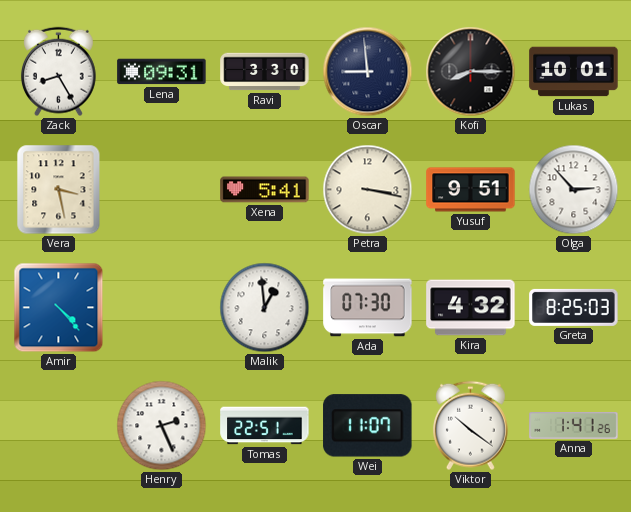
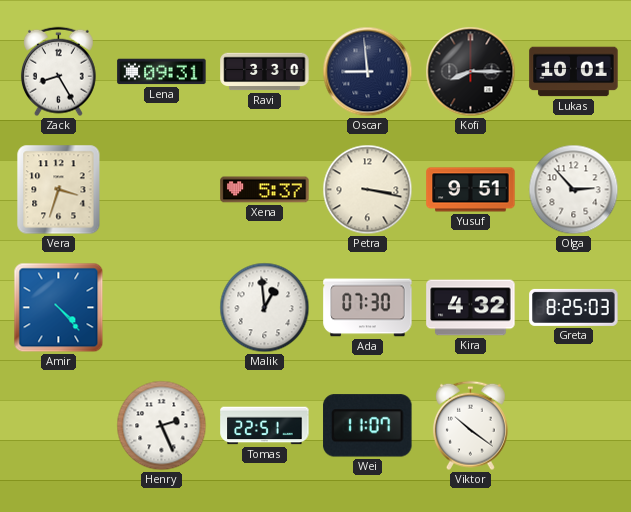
Vera: 3:28 -> 3:33 (59, 190)
Xena: 5:41 -> 5:37 (265, 190)
Anna: 1:41 -> none (574, 426)
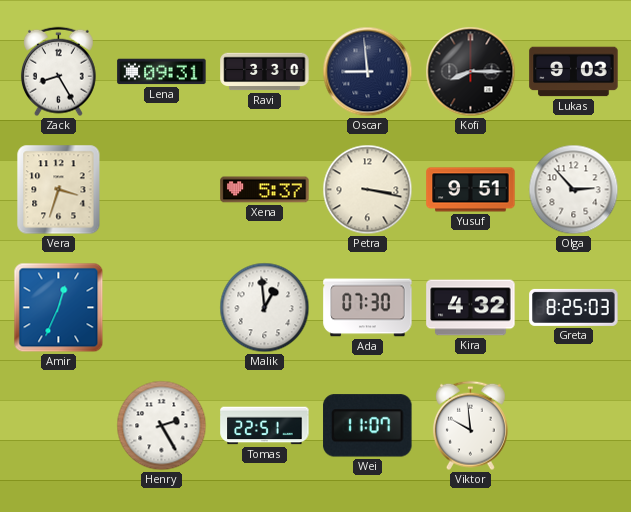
Lukas: 10:01 -> 9:03 (574, 72)
Amir: 4:23 -> 12:34 (59, 308)
Henry: 2:26 -> 2:25 (162, 426)
Viktor: 10:21 -> 9:59 (470, 426)
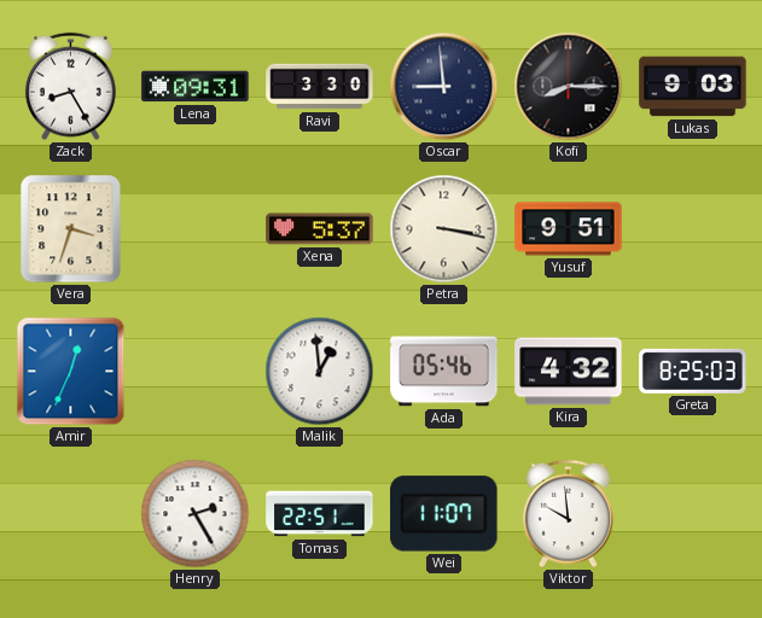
Olga: 2:53 -> none (574, 190)
Ada: 07:30 -> 05:46 (444, 372)
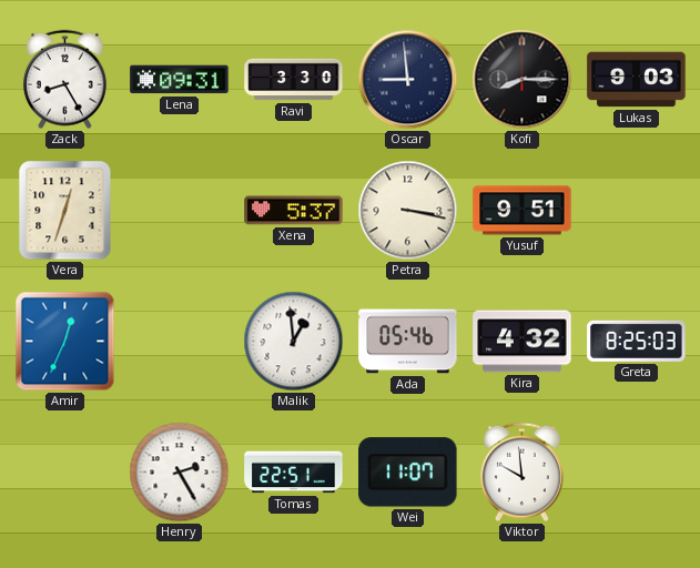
Vera: 3:33 -> 12:33 (65, 211)
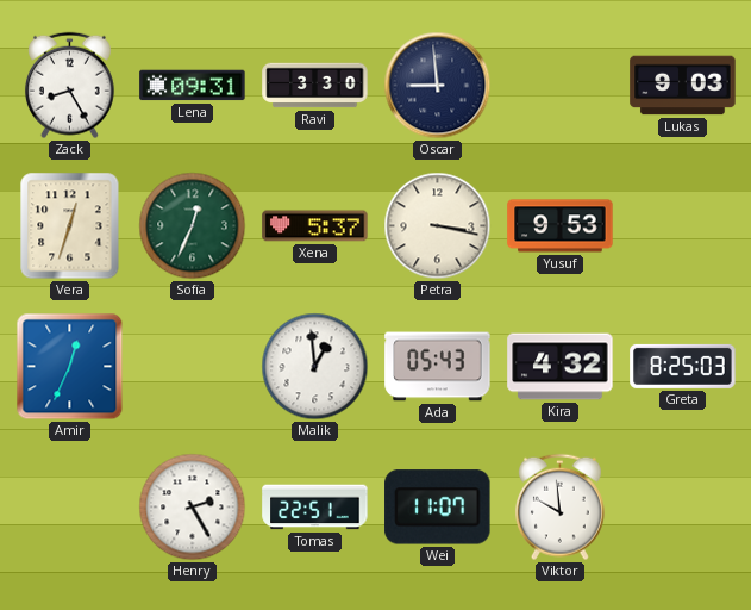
Kofi: 8:15 -> none (523, 80)
Sofia: none -> 12:34 (193, 226)
Yusuf: 9:51 -> 9:53 (561, 226)
Ada: 05:46 -> 05:43 (438, 367)
